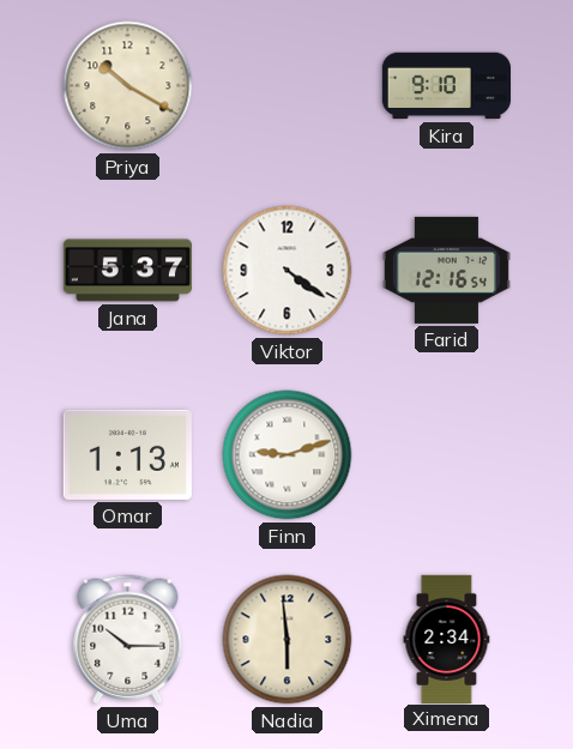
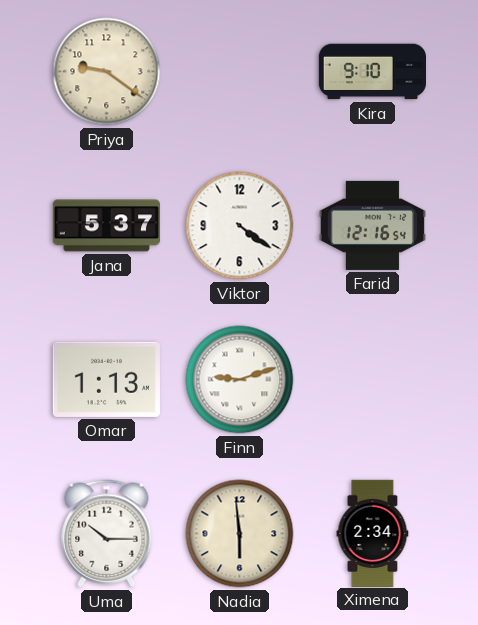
Priya: 10:20 -> 9:21 (107, 72)
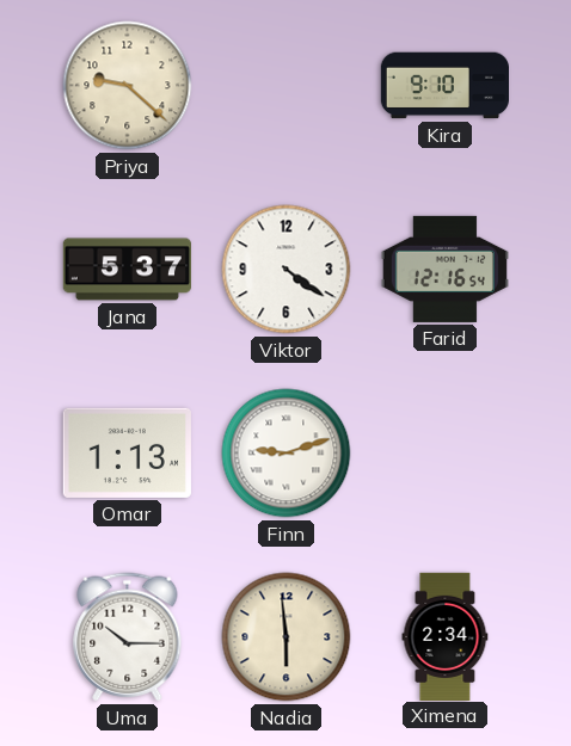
Priya: 9:21 -> 9:22 (128, 86)
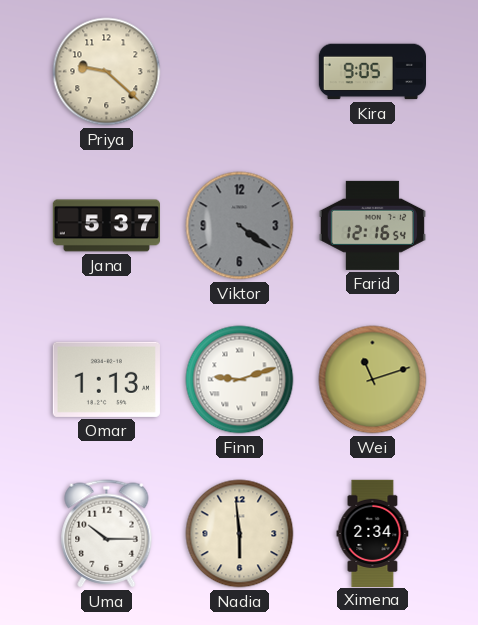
Kira: 9:10 -> 9:05 (372, 72)
Viktor dial: white -> grey (240, 226)
Wei: none -> 11:12 (373, 380)
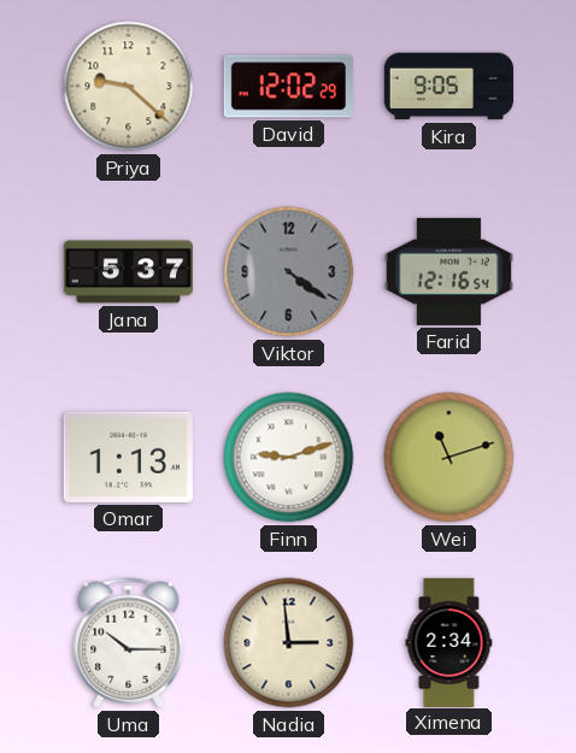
David: none -> 12:02 (288, 87)
Nadia: 5:59 -> 2:59 (289, 643)
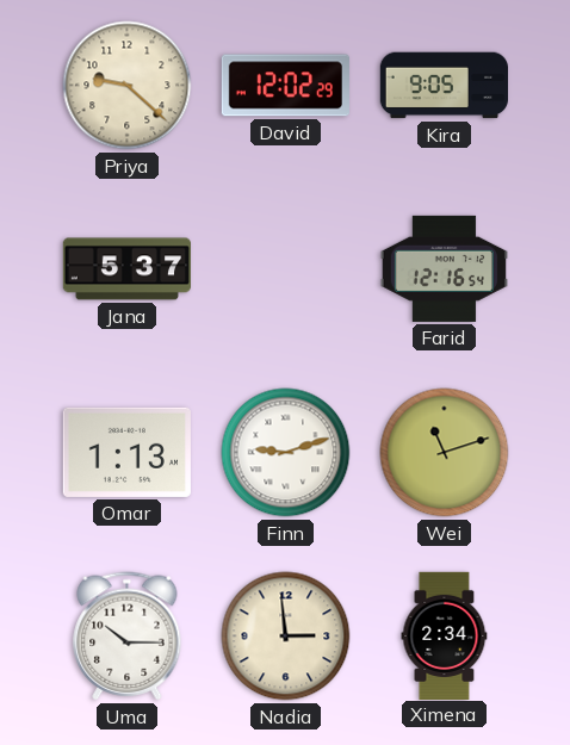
Viktor: 4:21 -> none (289, 272)
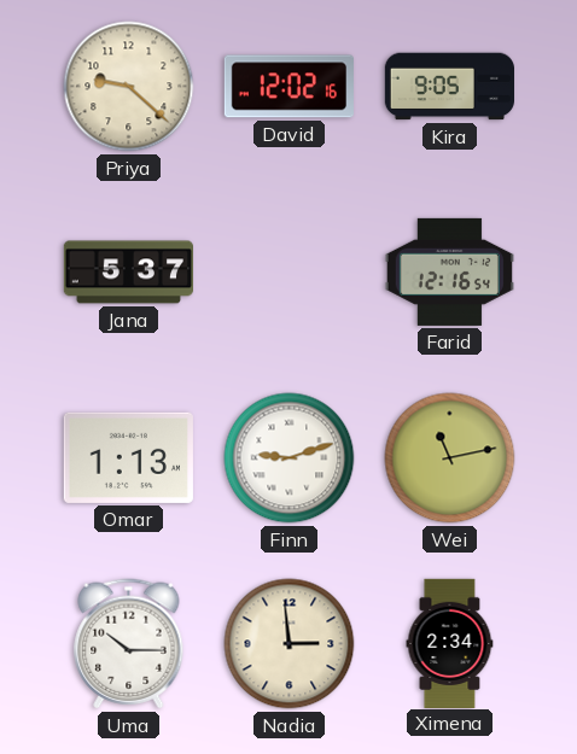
David: 12:02:29 -> 12:02:16 (288, 87)
Wei: 11:12 -> 11:13 (450, 458)
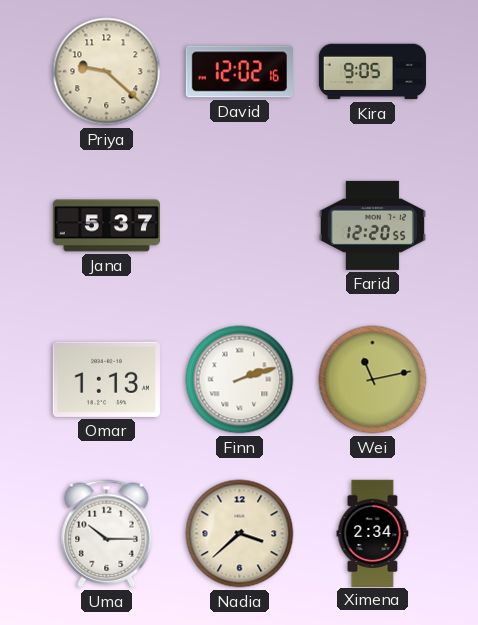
Farid: 12:16 -> 12:20 (372, 225)
Finn: 9:12 -> 2:12 (240, 380)
Nadia: 2:59 -> 3:38 (240, 534)
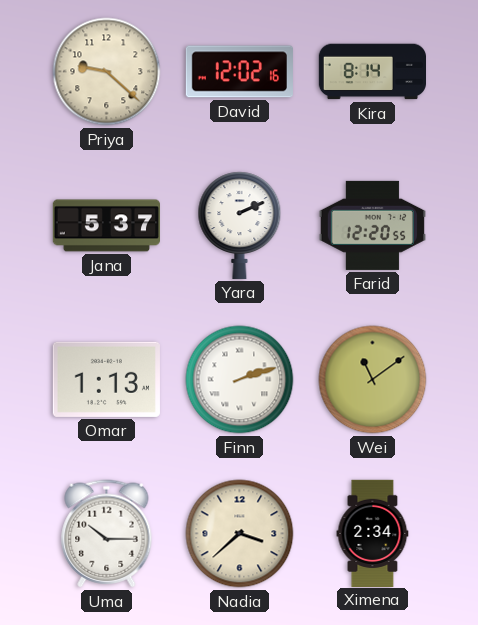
Kira: 9:05 -> 8:14 (372, 72)
Yara: none -> 2:11 (240, 225)
Wei: 11:13 -> 11:09 (373, 380)
